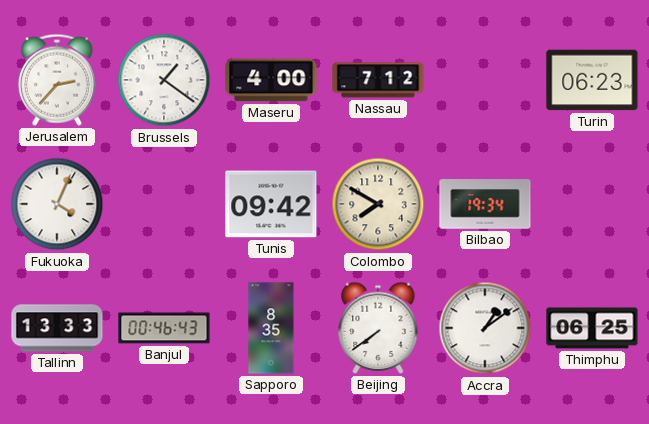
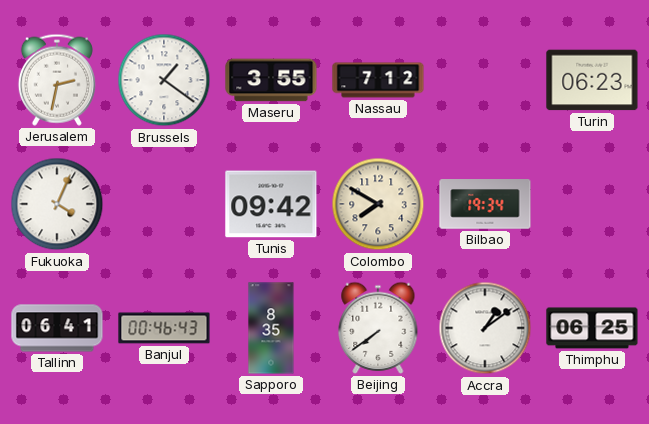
Jerusalem: 2:37 -> 2:32 (57, 80)
Maseru: 4:00 -> 3:55 (271, 80)
Tallinn: 13:33 -> 06:41 (57, 328)
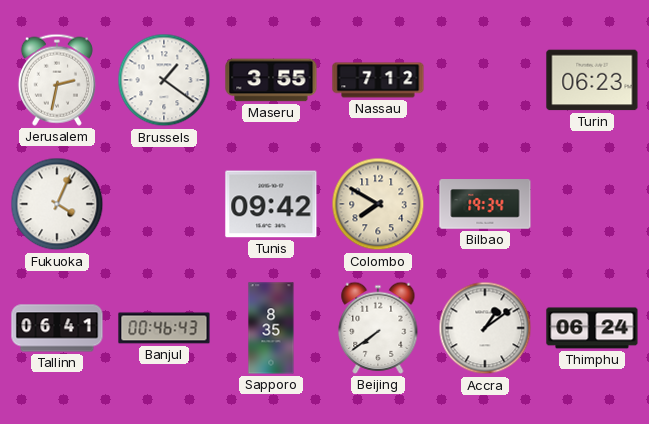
Thimphu: 06:25 -> 06:24 (592, 328)
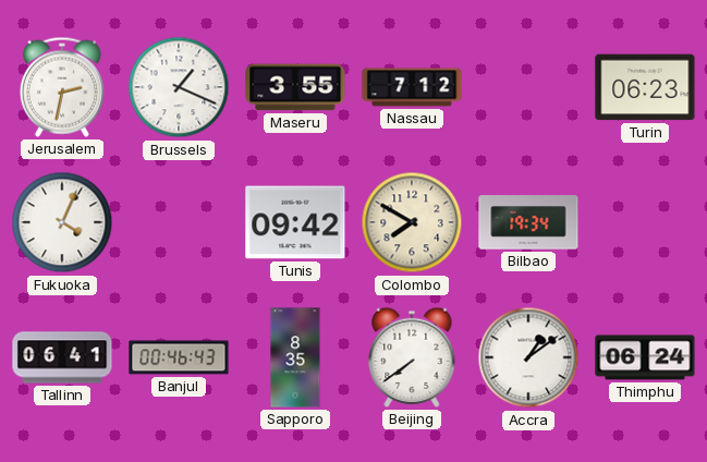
Brussels: 1:21 -> 1:19 (179, 87)
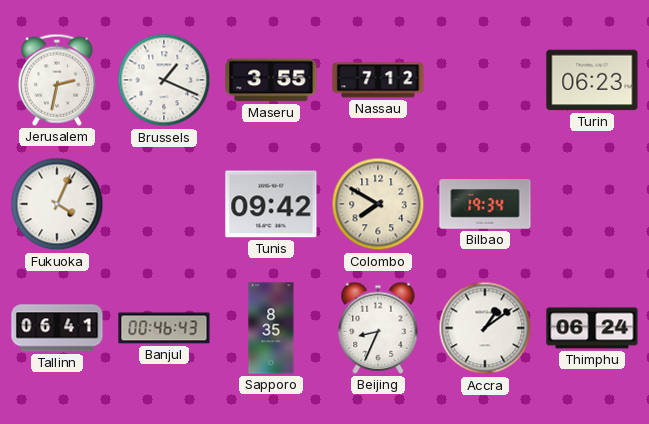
Beijing: 7:39 -> 8:34 (378, 328)
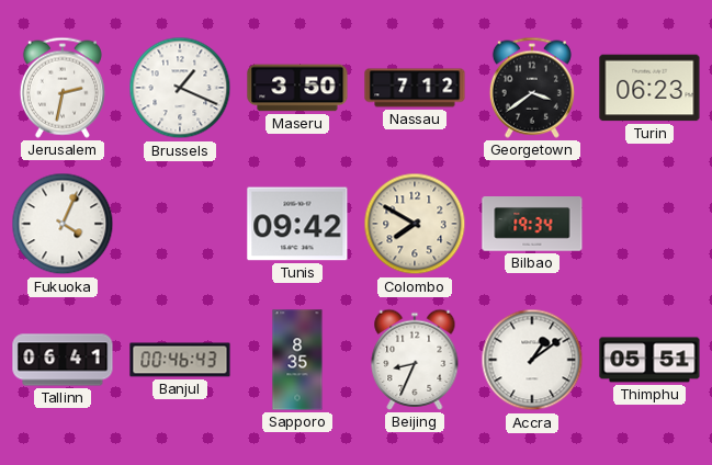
Maseru: 3:55 -> 3:50 (297, 88)
Georgetown: none -> 3:39 (532, 88)
Thimphu: 06:24 -> 05:51 (649, 360)
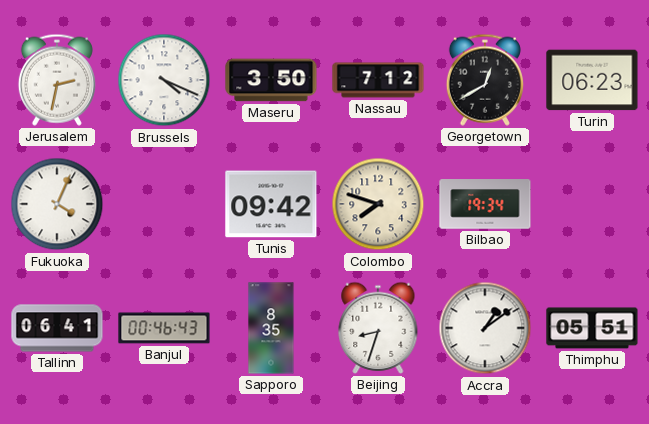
Brussels: 1:19 -> 4:19 (164, 80)
Georgetown: 3:39 -> 12:40 (485, 80)
Colombo: 7:50 -> 7:48 (378, 204)
Beijing: 8:34 -> 8:33 (378, 328)
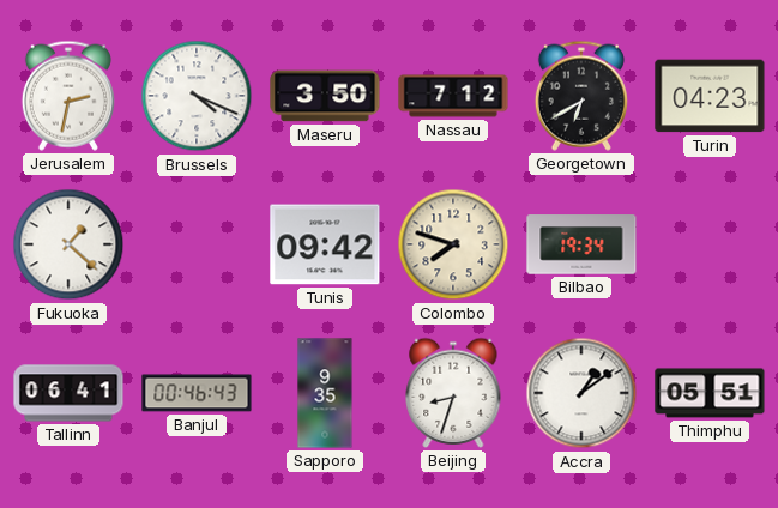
Georgetown: 12:40 -> 6:40 (581, 96)
Turin: 06:23 -> 04:23 (710, 96)
Fukuoka: 4:04 -> 1:22 (68, 244)
Sapporo: 8:35 -> 9:35 (325, 393)
